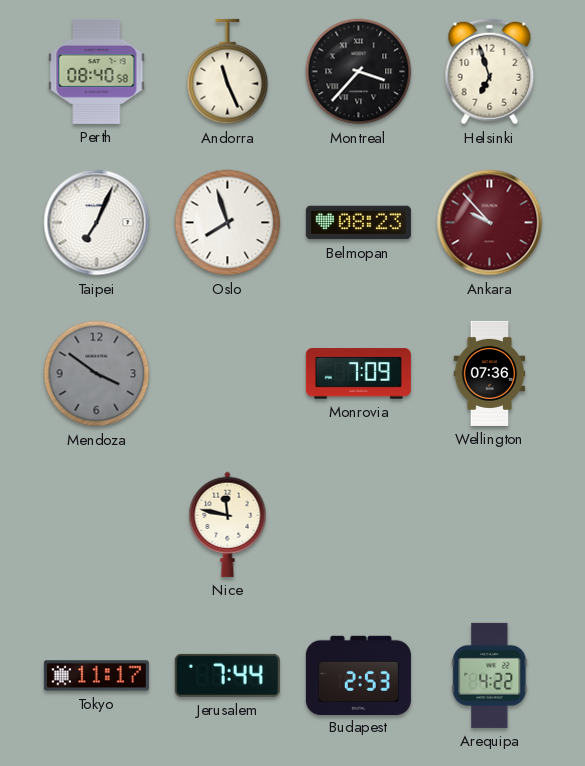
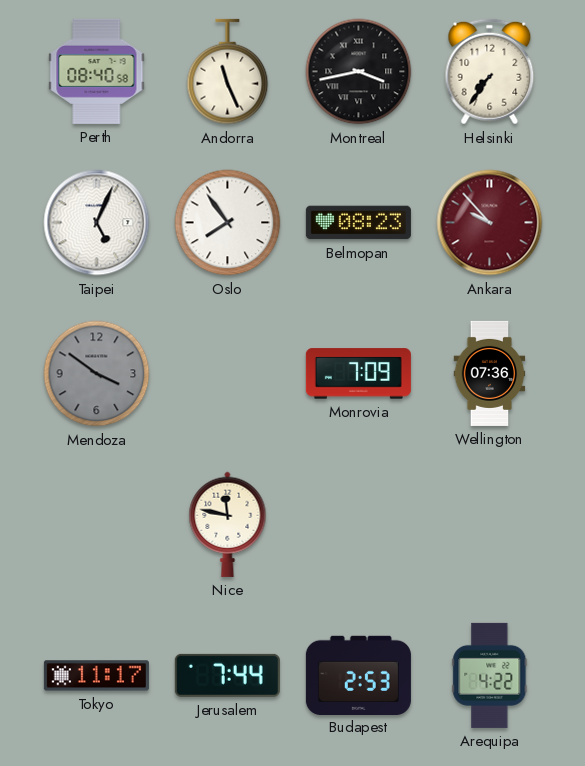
Montreal: 3:37 -> 3:43 (359, 72)
Helsinki: 6:57 -> 7:36 (490, 72)
Taipei: 7:04 -> 5:04 (97, 223)
Oslo: 7:57 -> 7:54 (228, 223)
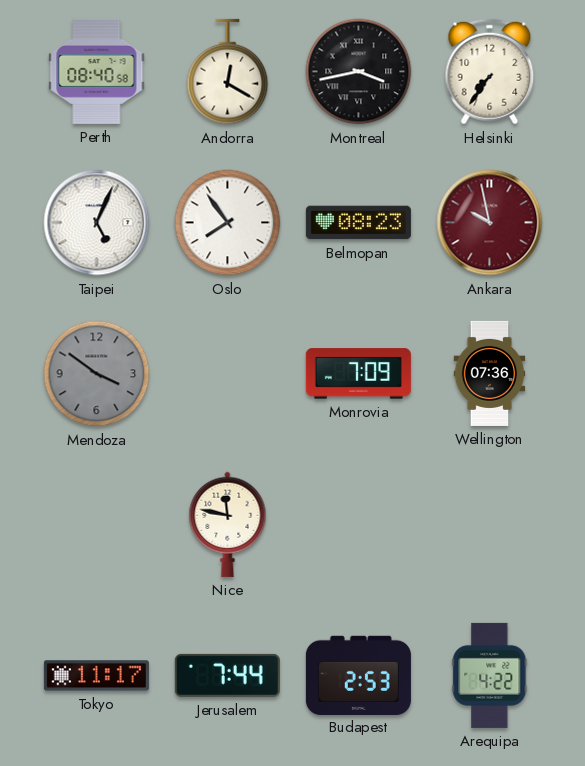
Andorra: 11:26 -> 12:20 (228, 72)
Ankara: 9:53 -> 9:58 (490, 223)
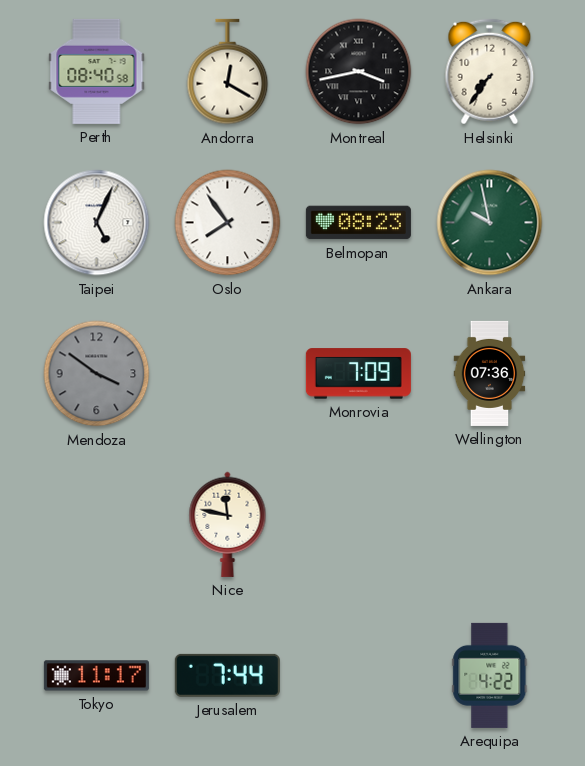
Ankara dial: burgundy -> green (490, 223)
Budapest: 2:53 -> none (358, 675)
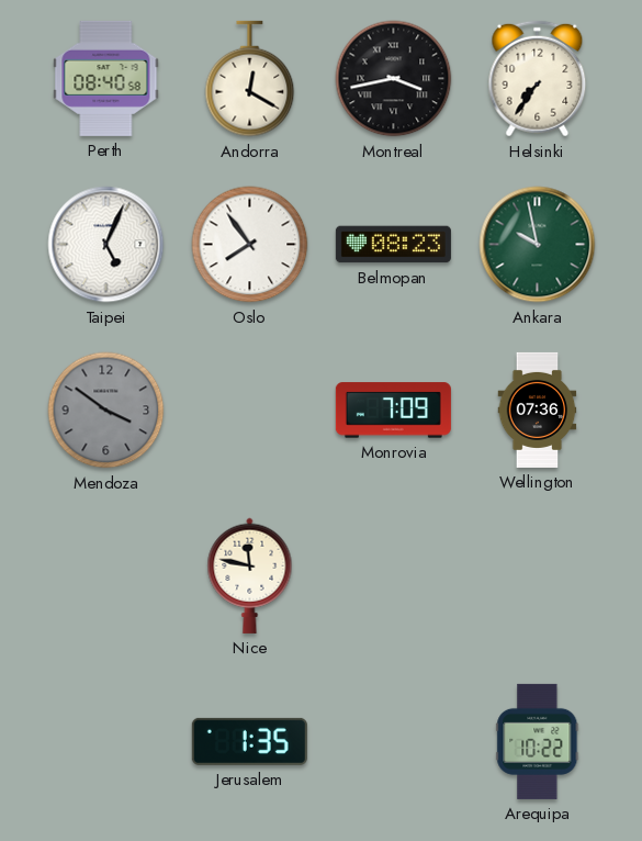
Tokyo: 11:17 -> none (96, 676)
Jerusalem: 7:44 -> 1:35 (249, 741)
Arequipa: 4:22 -> 10:22 (538, 741)
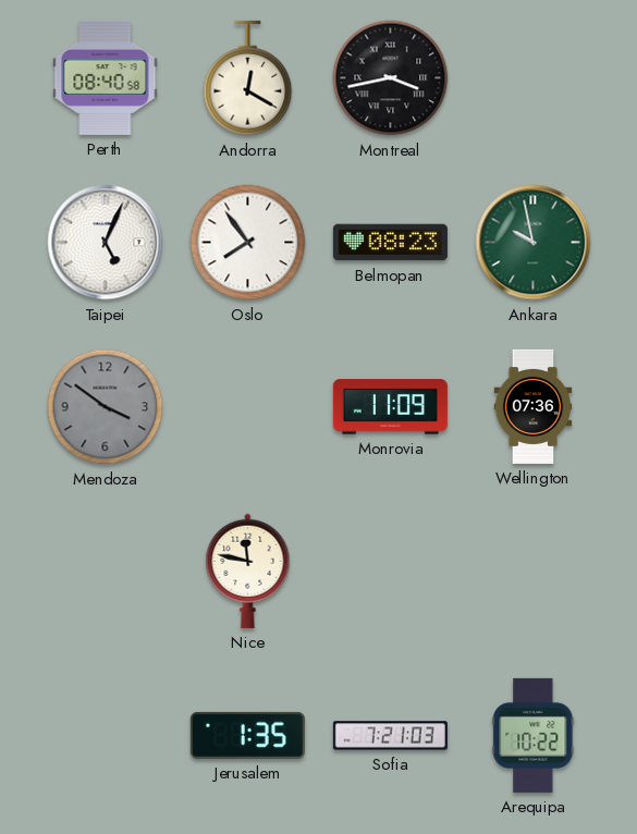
Helsinki: 7:36 -> none (538, 79)
Monrovia: 7:09 -> 11:09 (390, 407)
Sofia: none -> 7:21 (390, 736)
